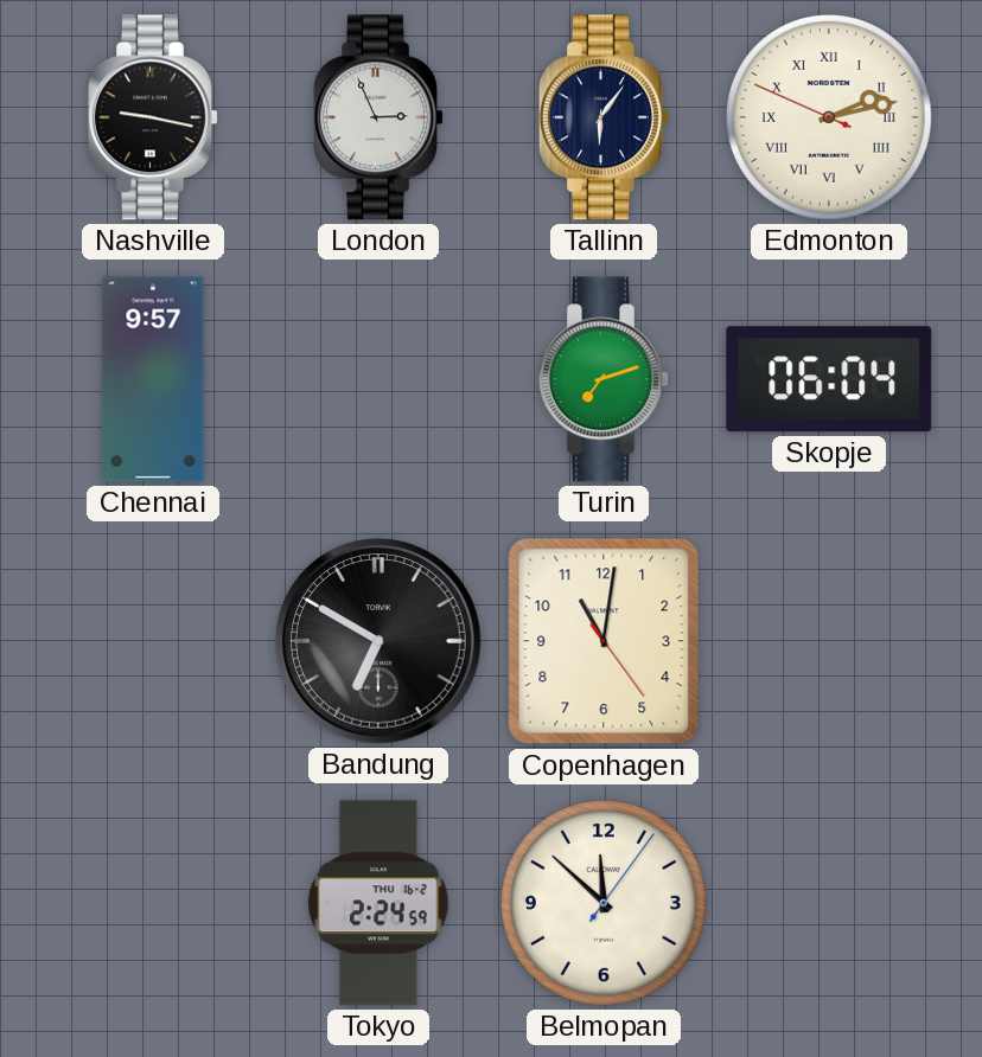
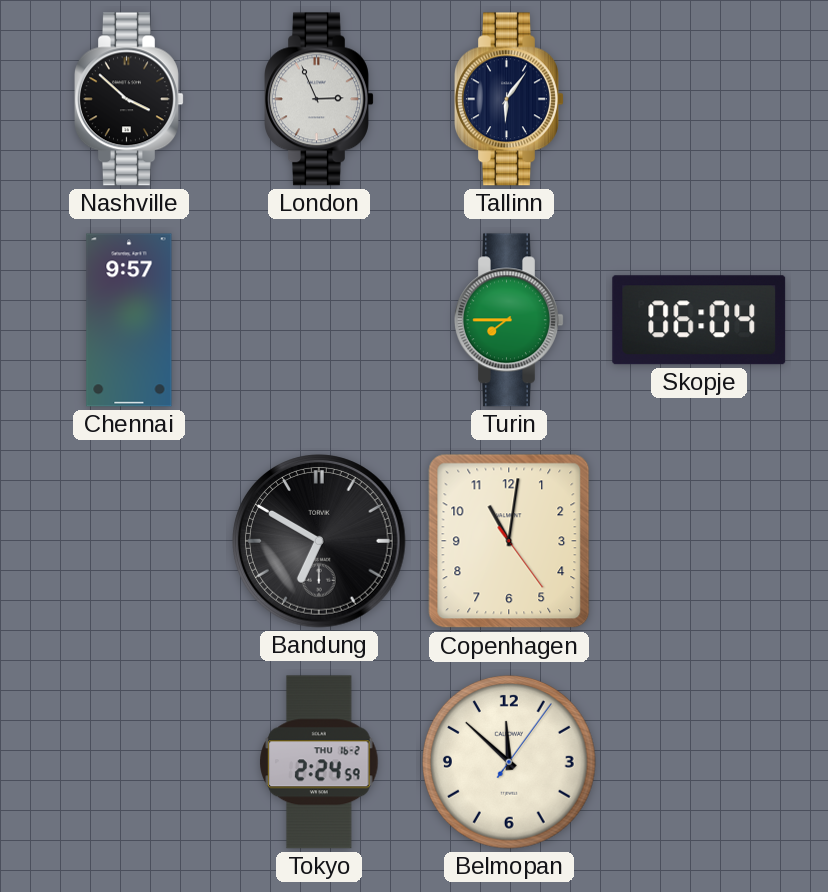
Nashville: 9:17 -> 3:52 (130, 99)
Edmonton: 2:12 -> none (830, 118)
Turin: 7:12 -> 7:45 (510, 320)
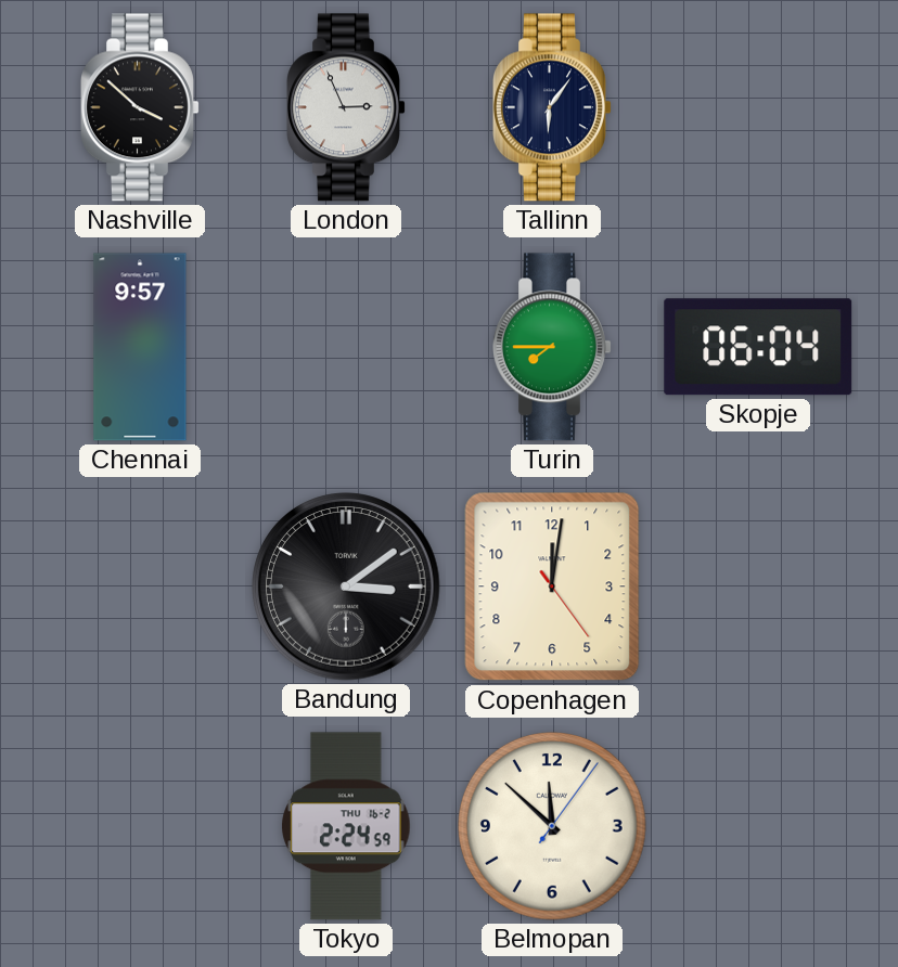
Bandung: 6:50 -> 3:09 (346, 586)
Copenhagen: 11:01 -> 12:01 (552, 586)
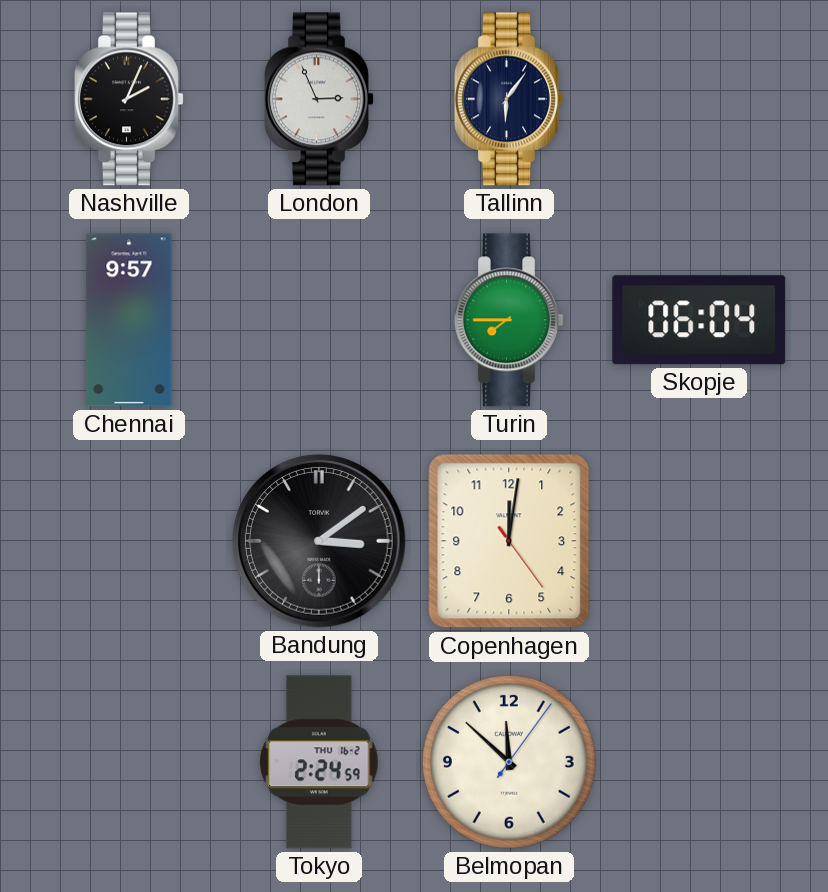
Nashville: 3:52 -> 2:04 (130, 99)
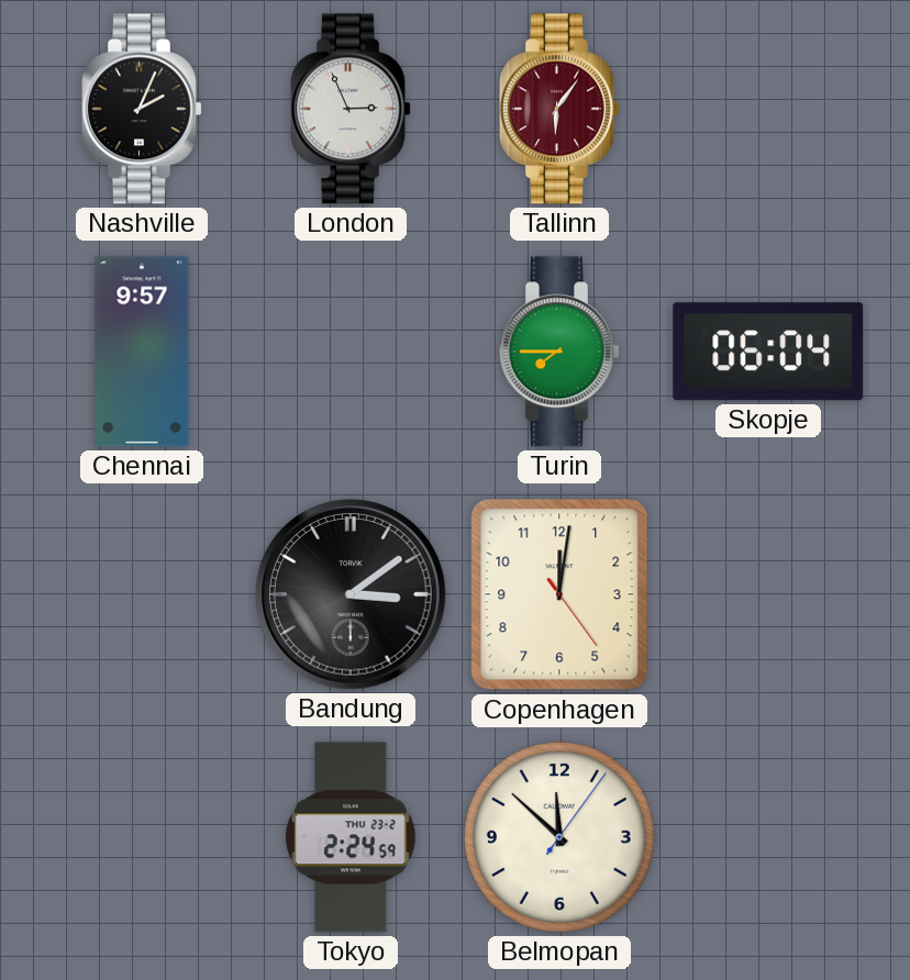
Tallinn dial: navy -> burgundy (561, 109)
Tokyo date: THU 16-2 -> THU 23-2 (351, 837)
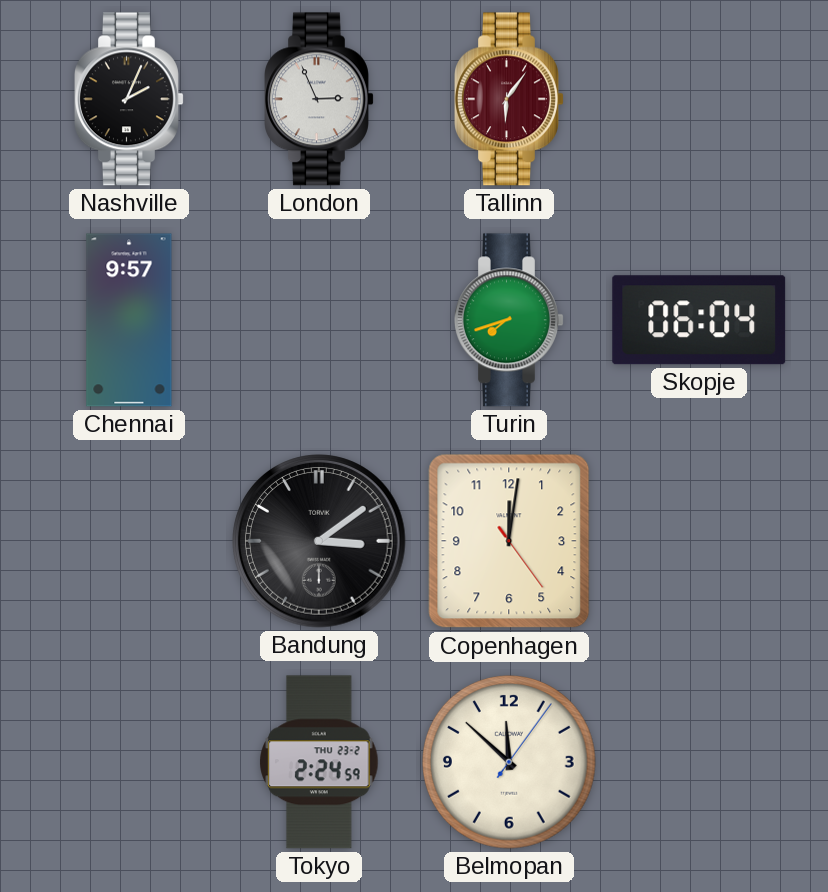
Turin: 7:45 -> 7:42 (510, 320)
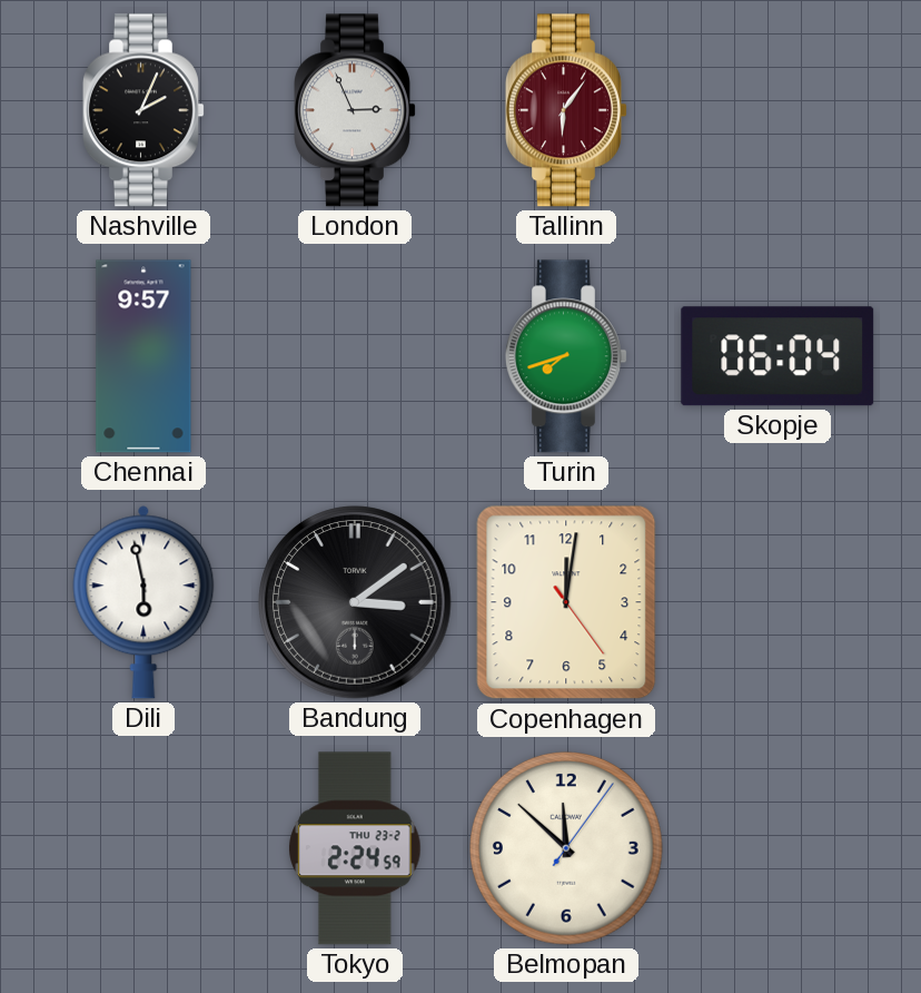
Dili: none -> 5:58 (143, 602)
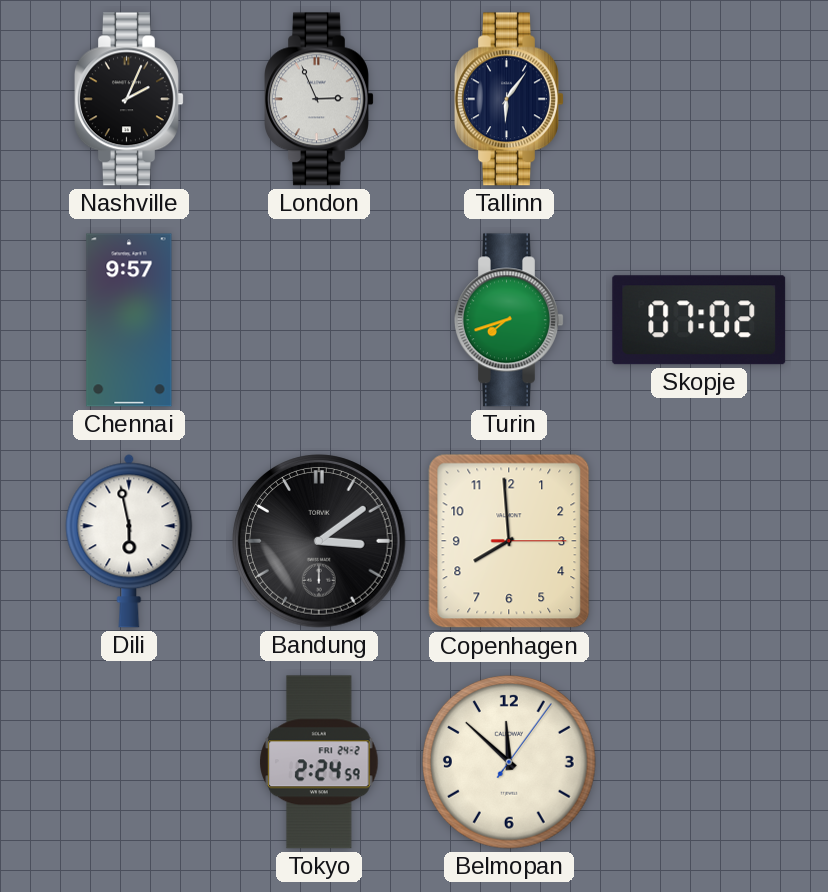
Tallinn dial: burgundy -> navy (510, 99)
Skopje: 06:04 -> 07:02 (699, 320)
Copenhagen: 12:01 -> 7:59 (509, 541)
Tokyo date: THU 23-2 -> FRI 24-2 (319, 762)
